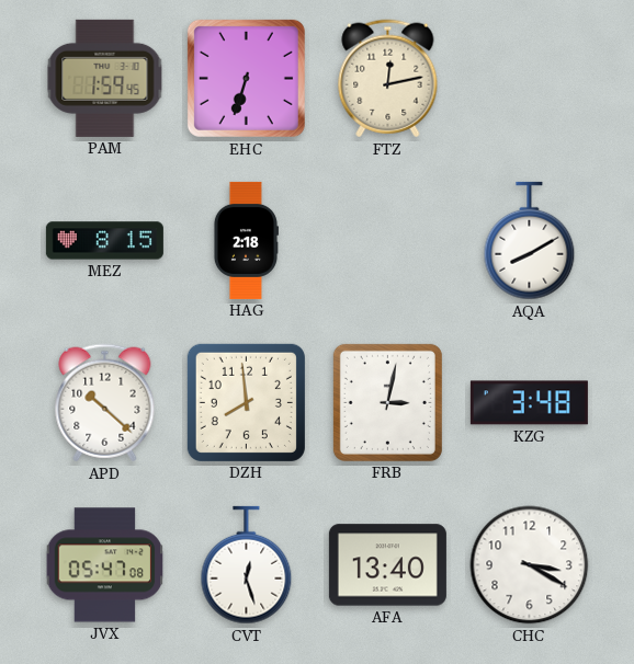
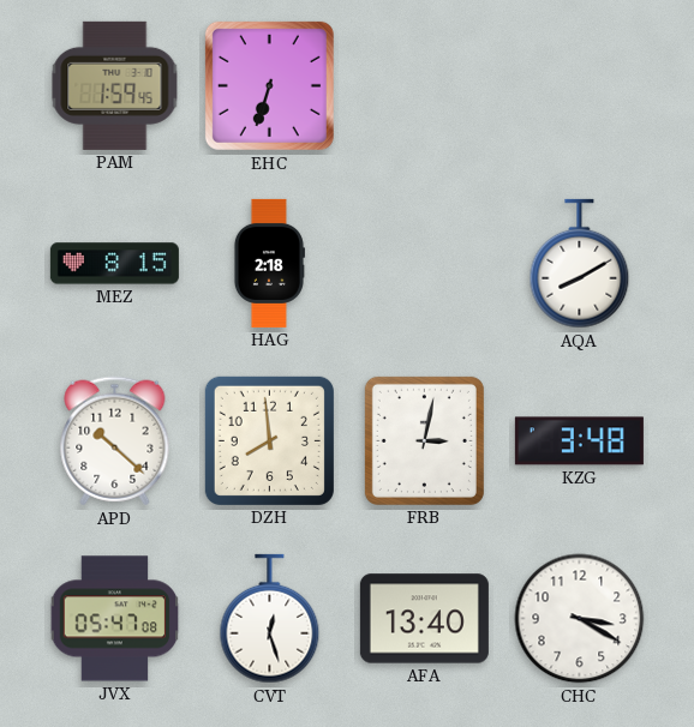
FTZ: 12:13 -> none (388, 79)
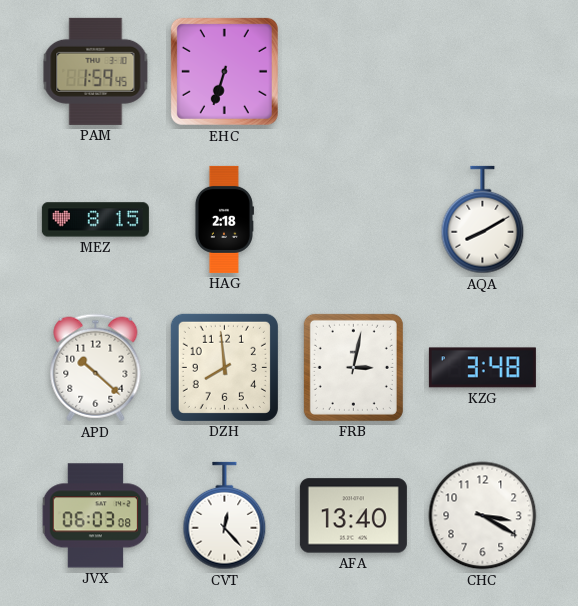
JVX: 05:47 -> 06:03 (96, 516)
CVT: 12:27 -> 12:23 (225, 516)
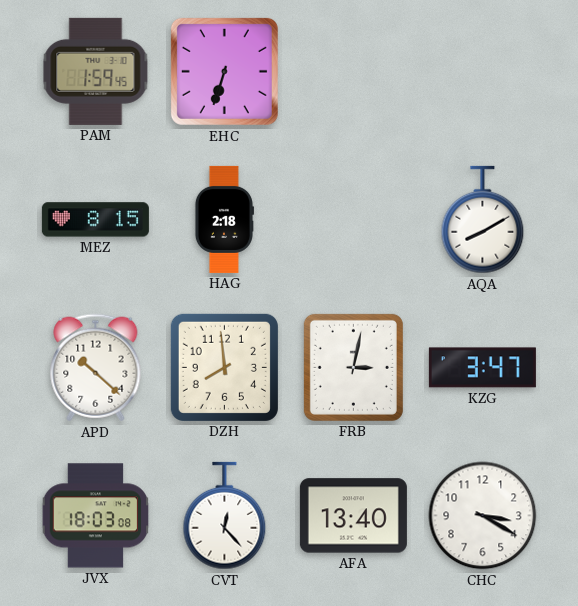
KZG: 3:48 -> 3:47 (482, 368)
JVX: 06:03 -> 18:03 (96, 516)
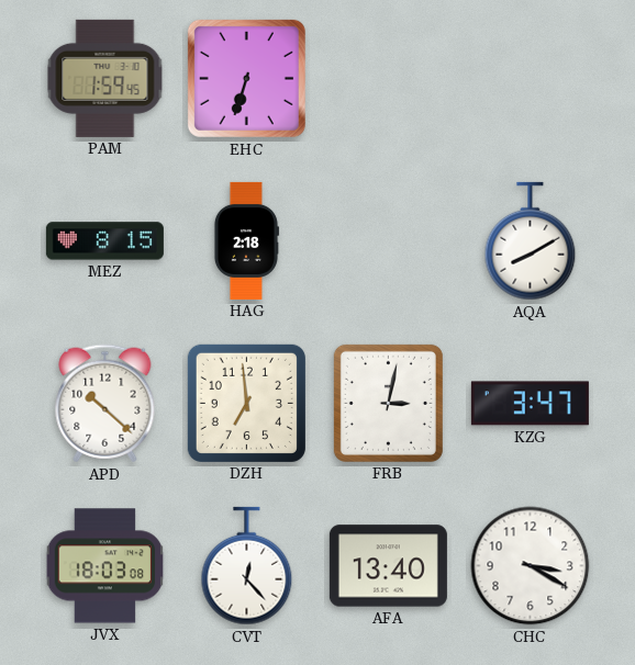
DZH: 7:59 -> 6:59 (246, 403)
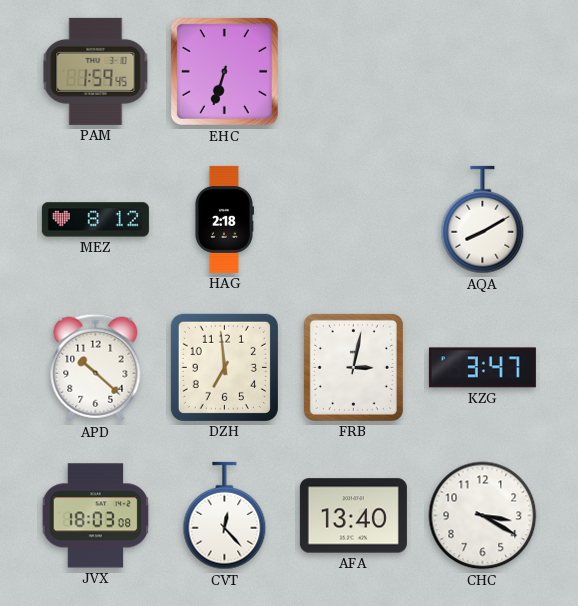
MEZ: 8:15 -> 8:12 (95, 220)
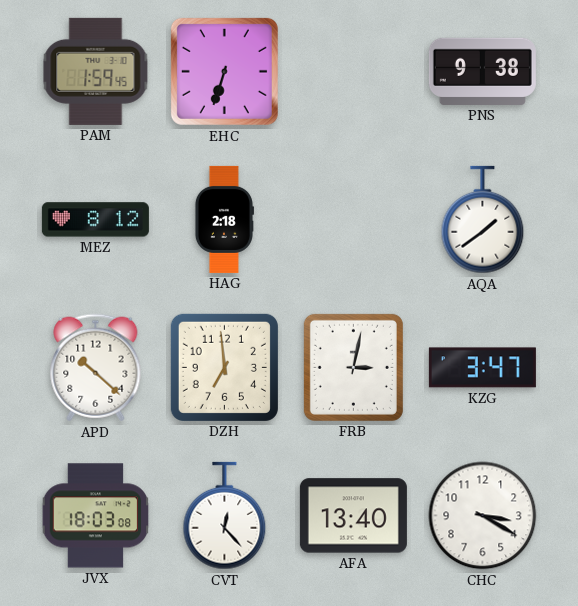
PNS: none -> 9:38 (482, 71)
AQA: 8:10 -> 1:39 (483, 220)
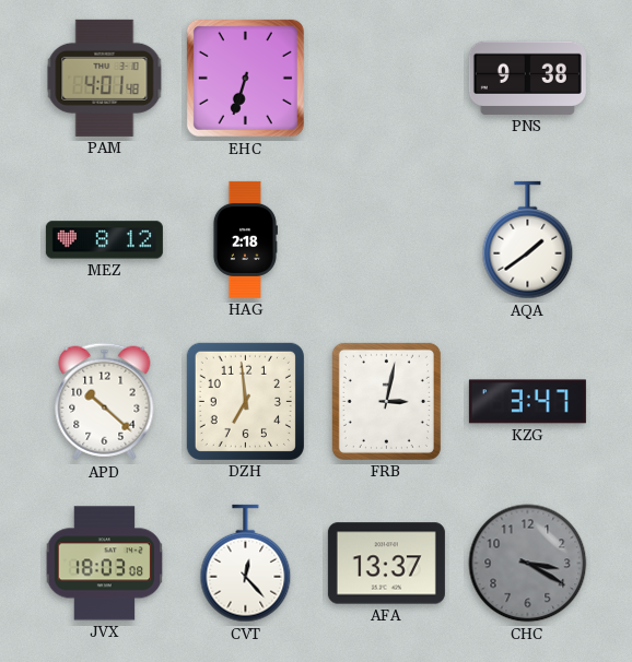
PAM: 1:59 -> 4:01 (105, 78)
AFA: 13:40 -> 13:37 (386, 564)
CHC dial: white -> grey (528, 564)
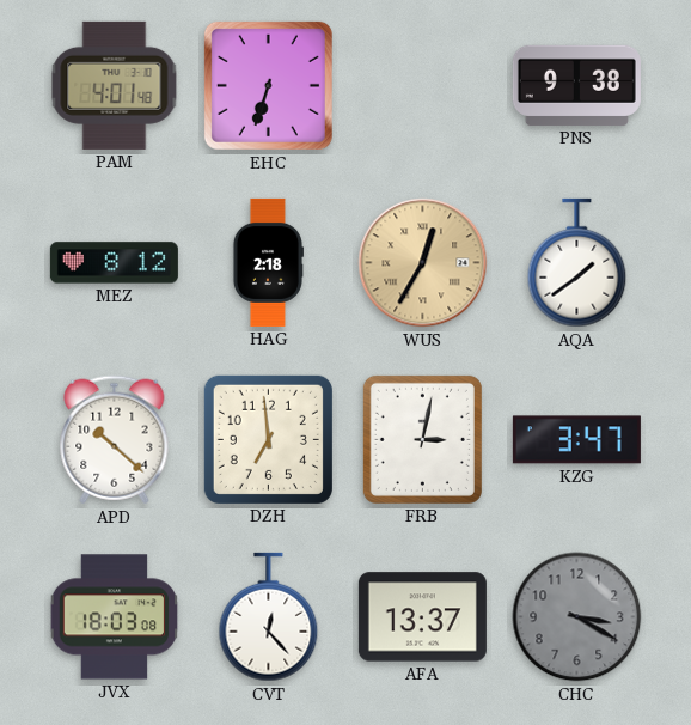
WUS: none -> 12:35 (423, 263)
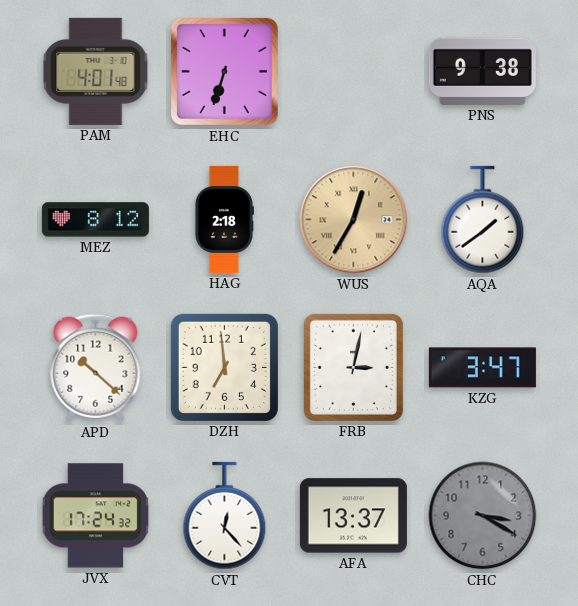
JVX: 18:03 -> 17:24 (96, 516)
